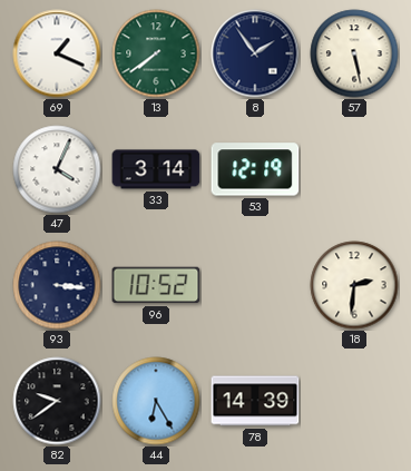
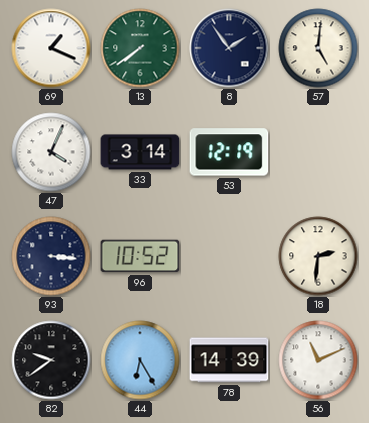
57: 5:28 -> 5:01 (318, 48)
56: none -> 11:11 (318, 360)
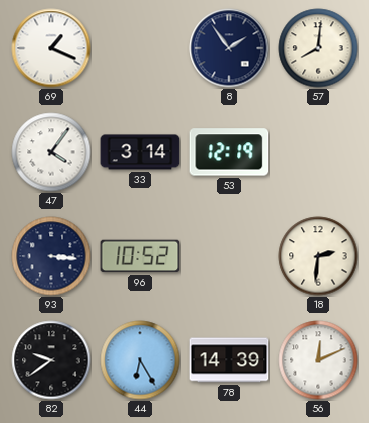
13: 7:39 -> none (140, 48)
57: 5:01 -> 8:01 (318, 48)
47: 4:04 -> 4:06 (51, 152)
56: 11:11 -> 12:11 (318, 360)
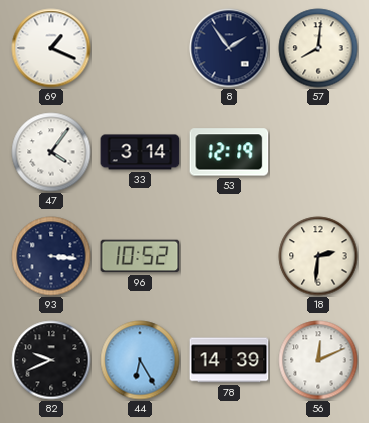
82: 9:39 -> 9:41 (51, 360)
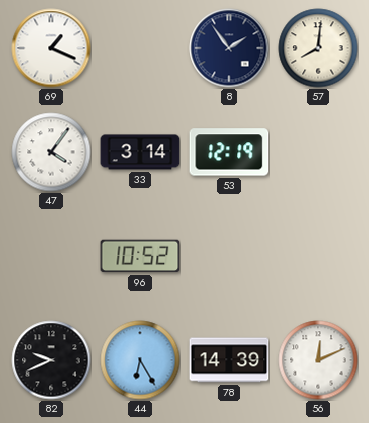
93: 3:16 -> none (51, 256)
18: 2:31 -> none (318, 256)
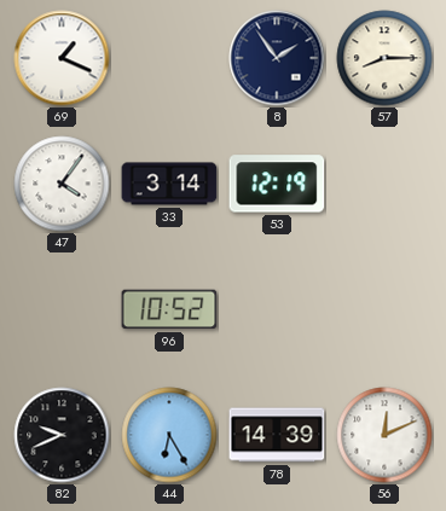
57: 8:01 -> 8:15 (384, 58)
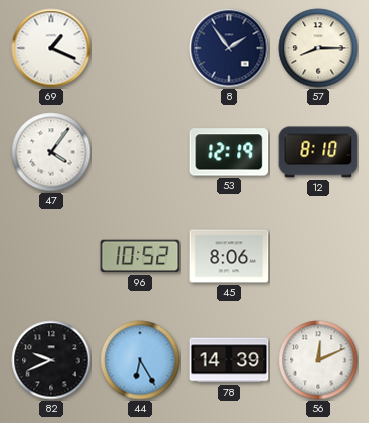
33: 3:14 -> none (169, 184)
12: none -> 8:10 (318, 152)
45: none -> 8:06 (229, 256)
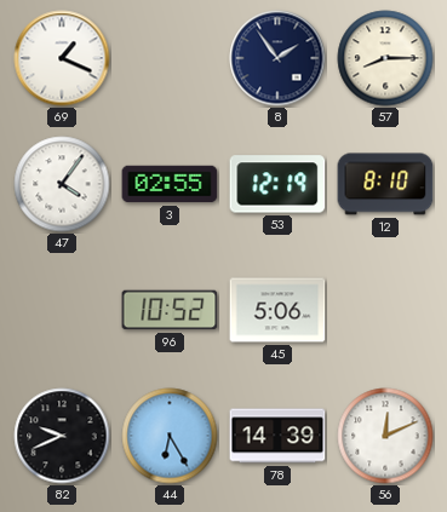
3: none -> 02:55 (170, 184)
45: 8:06 -> 5:06 (277, 310)
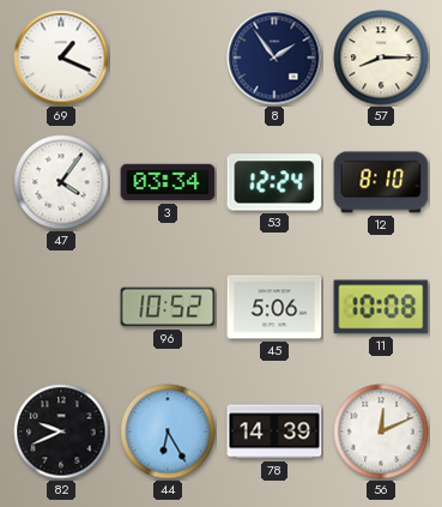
3: 02:55 -> 03:34 (168, 182)
53: 12:19 -> 12:24 (274, 182)
11: none -> 10:08 (381, 307)
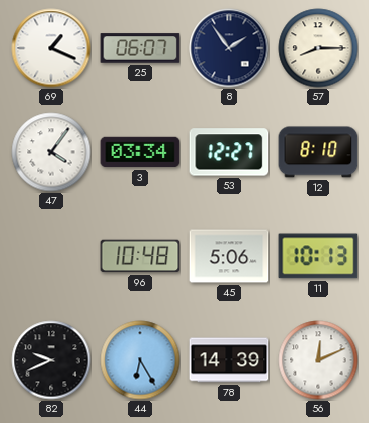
25: none -> 06:07 (140, 48)
53: 12:24 -> 12:27 (229, 152)
96: 10:52 -> 10:48 (140, 256)
11: 10:08 -> 10:13 (318, 256)
